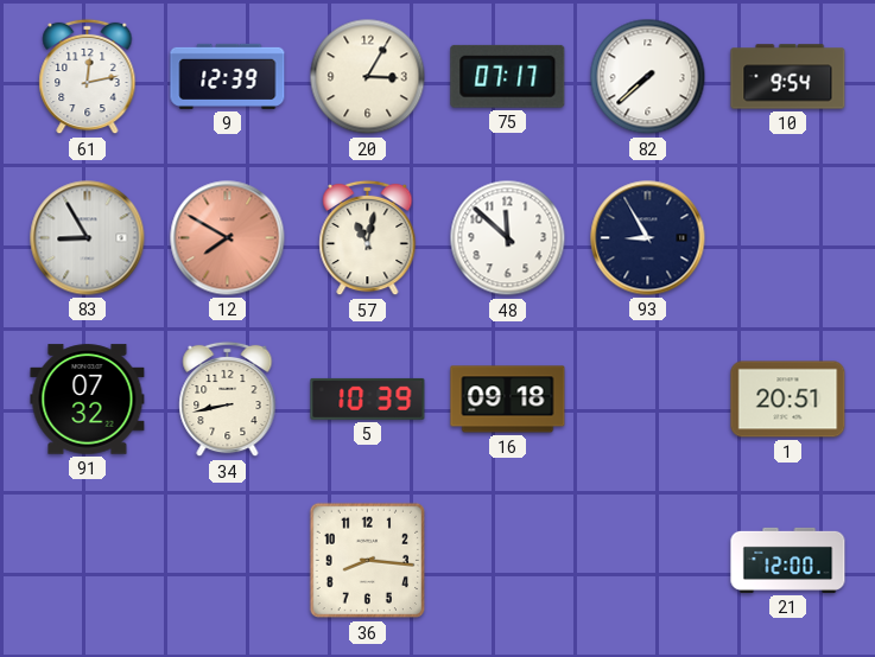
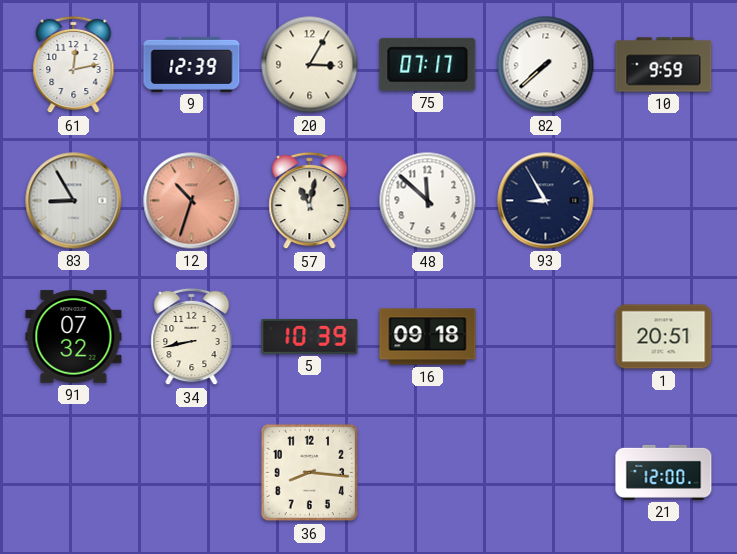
10: 9:54 -> 9:59 (664, 65)
12: 7:50 -> 10:33 (192, 201)
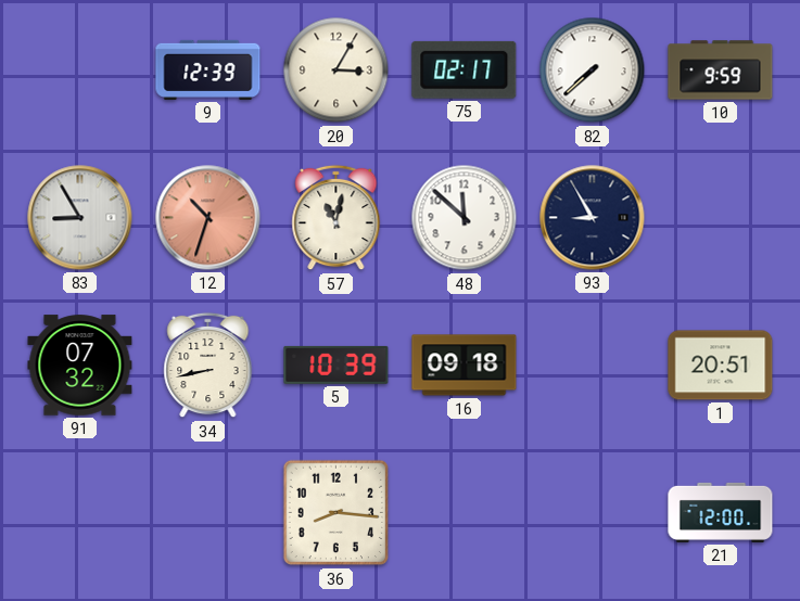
61: 12:13 -> none (74, 65)
75: 07:17 -> 02:17 (465, 69)
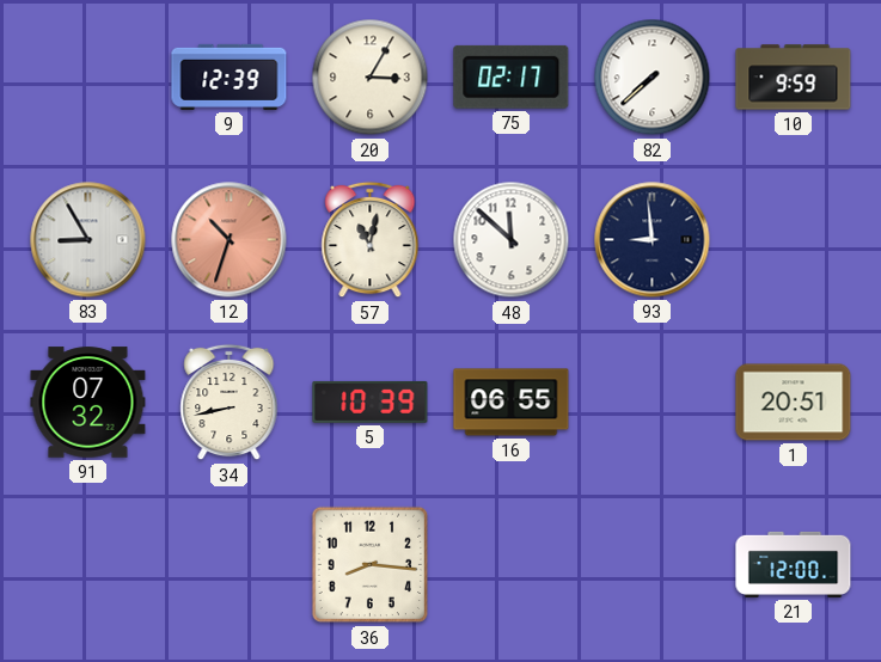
93: 8:55 -> 8:59 (653, 240)
16: 09:18 -> 06:55 (512, 403)
